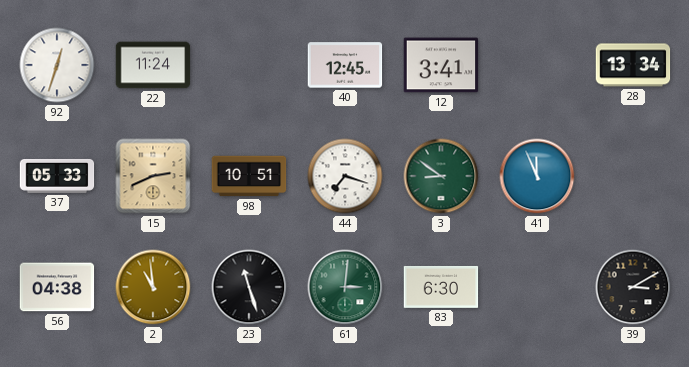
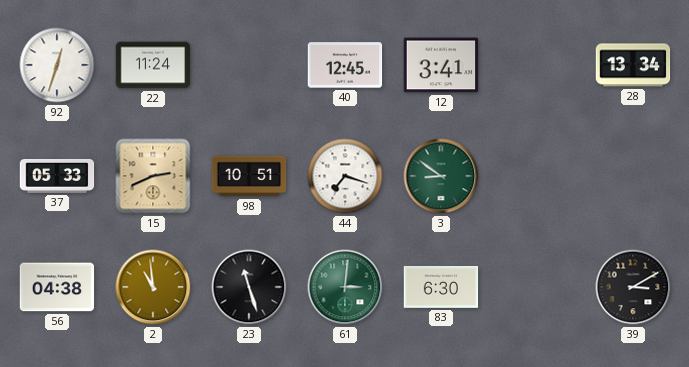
41: 11:56 -> none (537, 176)
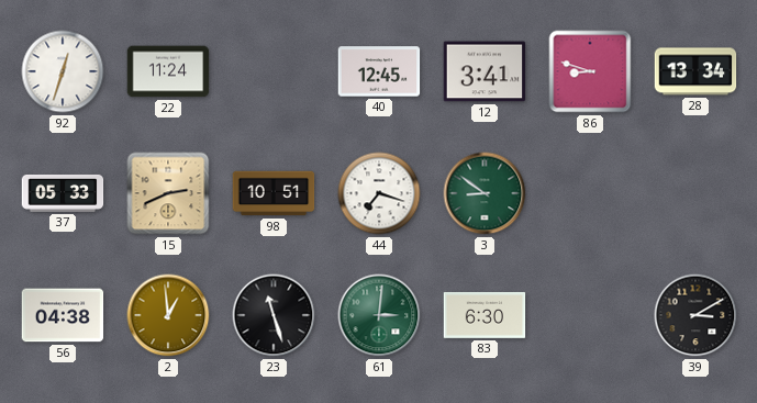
86: none -> 8:48 (590, 71)
2: 10:59 -> 12:59 (168, 315)
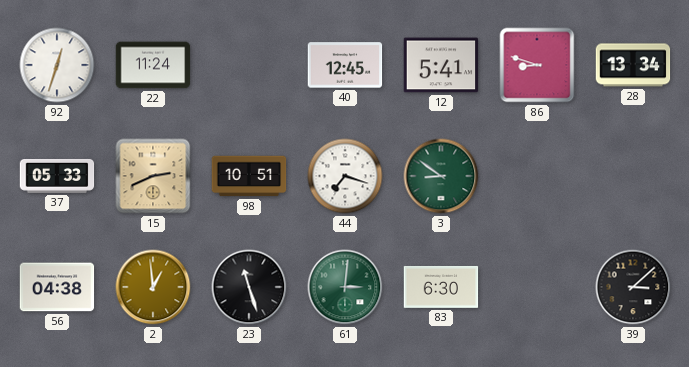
12: 3:41 -> 5:41 (441, 65)
39: 3:10 -> 3:08 (633, 287)
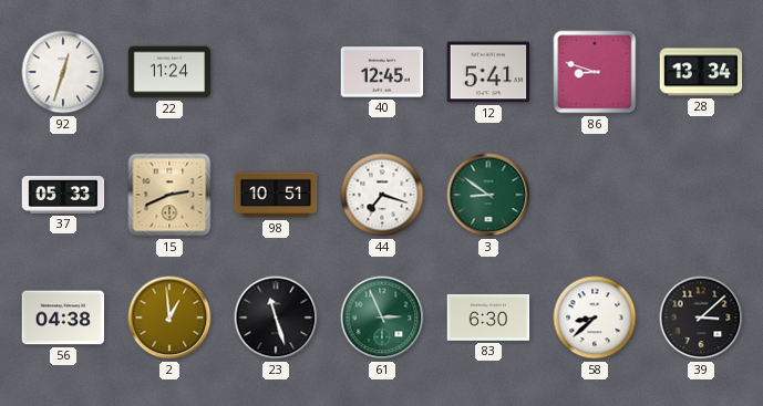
61: 3:01 -> 2:56 (382, 317)
58: none -> 8:38 (595, 317)
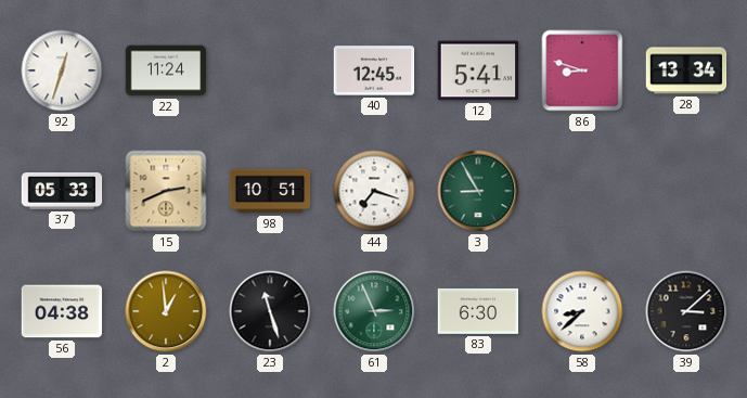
3: 8:51 -> 8:55 (478, 191)
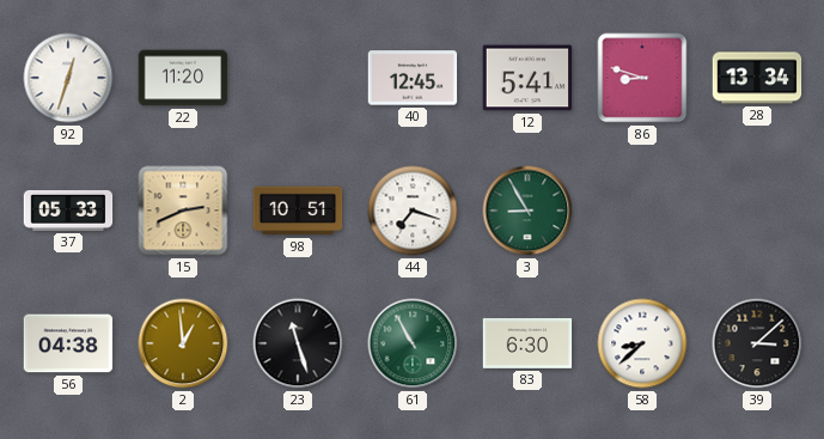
22: 11:24 -> 11:20 (183, 78)
61: 2:56 -> 10:55 (413, 343)
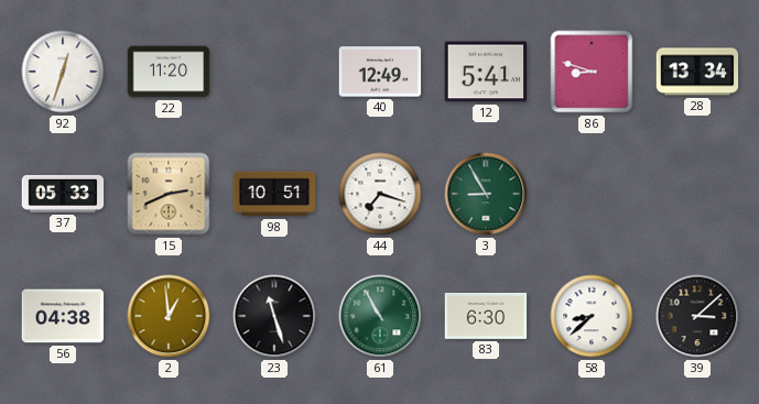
40: 12:45 -> 12:49 (380, 72)
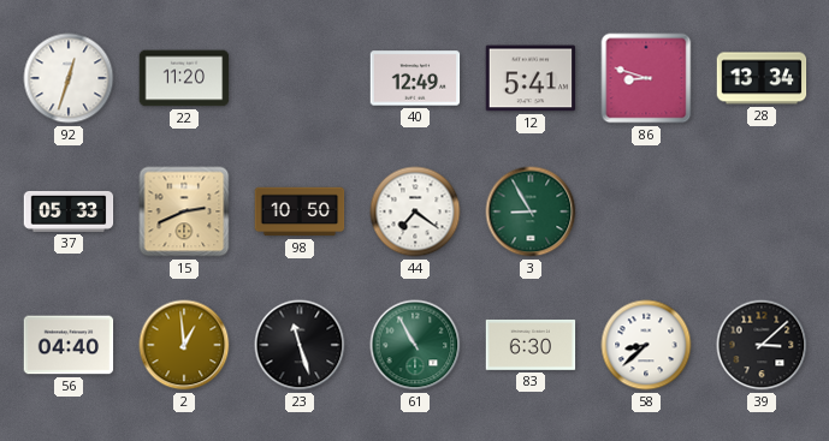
98: 10:51 -> 10:50 (300, 211)
44: 7:18 -> 7:21 (415, 211)
56: 04:38 -> 04:40 (69, 345)
